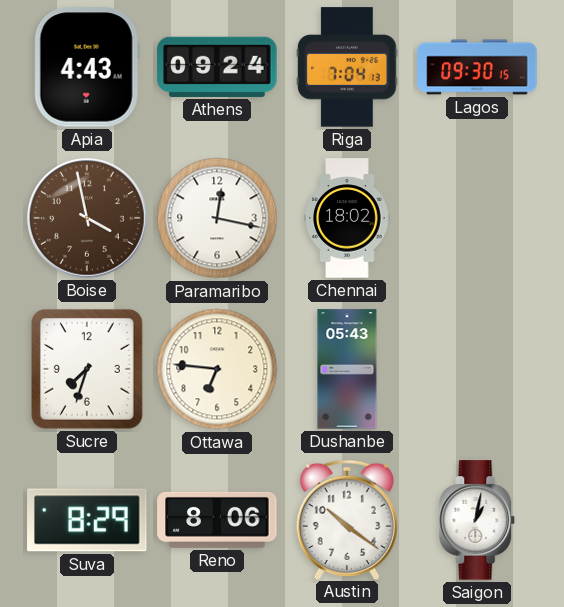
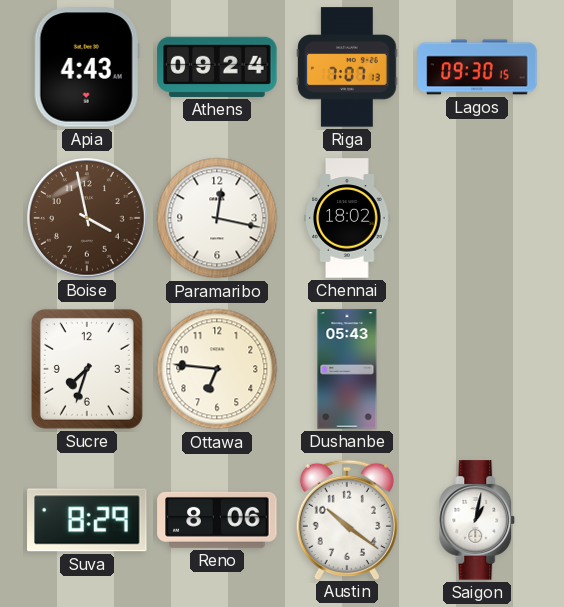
Riga: 7:04 -> 7:07 (347, 67)
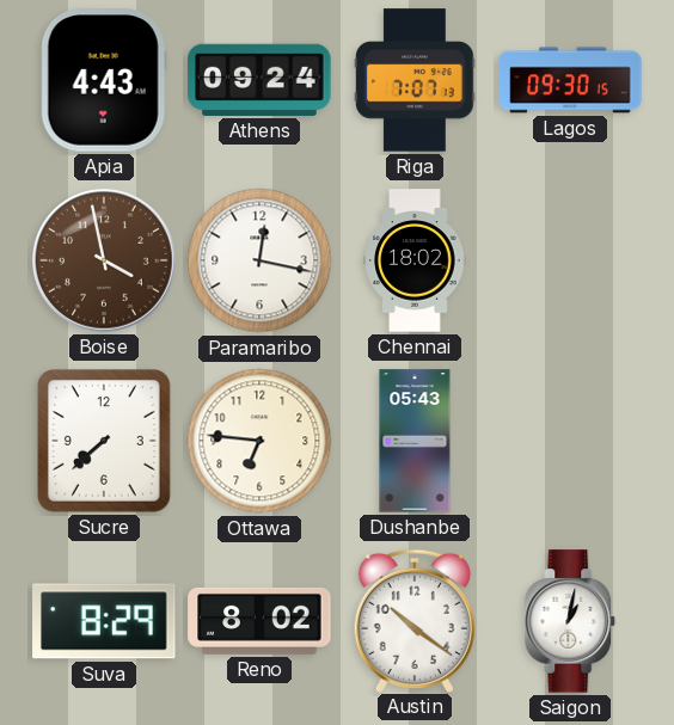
Sucre: 7:33 -> 7:38 (104, 441)
Reno: 8:06 -> 8:02 (259, 621)
